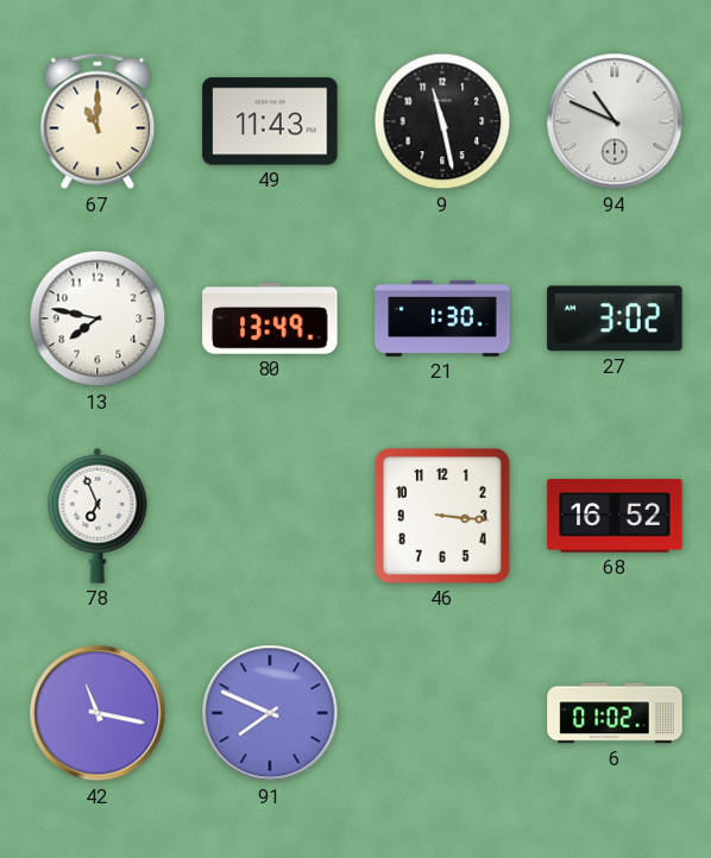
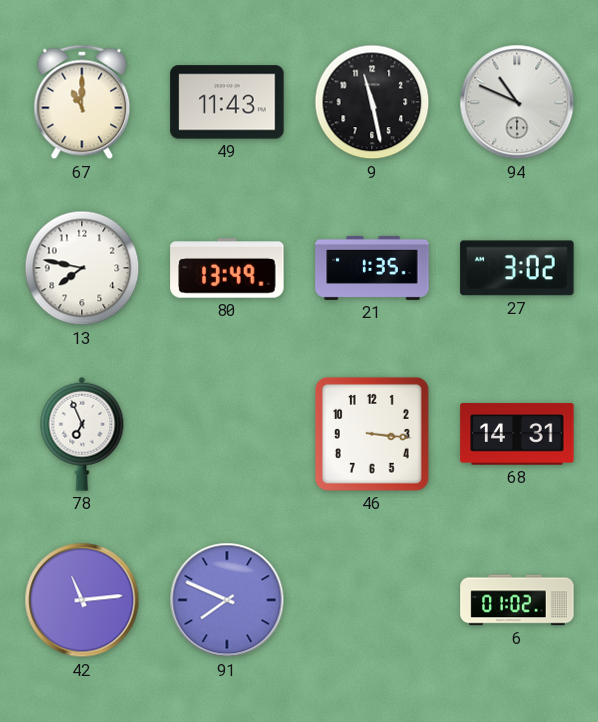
21: 1:30 -> 1:35 (372, 268)
68: 16:52 -> 14:31 (517, 434)
42: 11:17 -> 11:14 (82, 600)
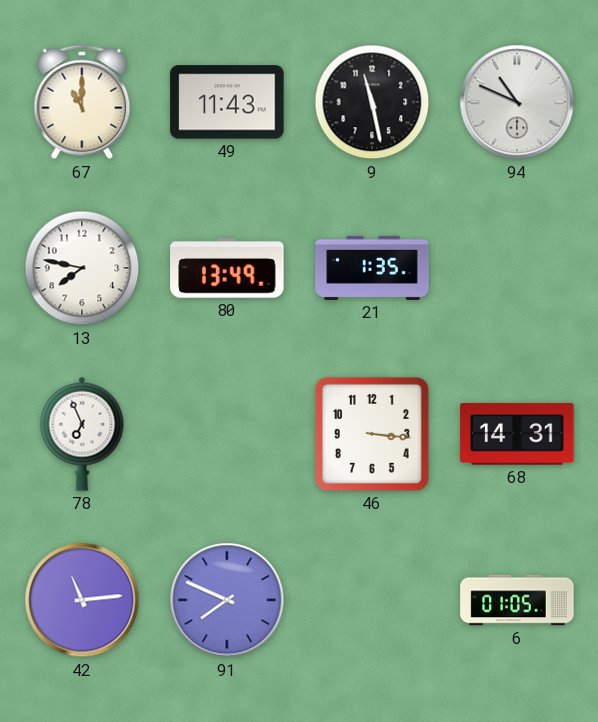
27: 3:02 -> none (517, 268)
6: 01:02 -> 01:05 (517, 600)
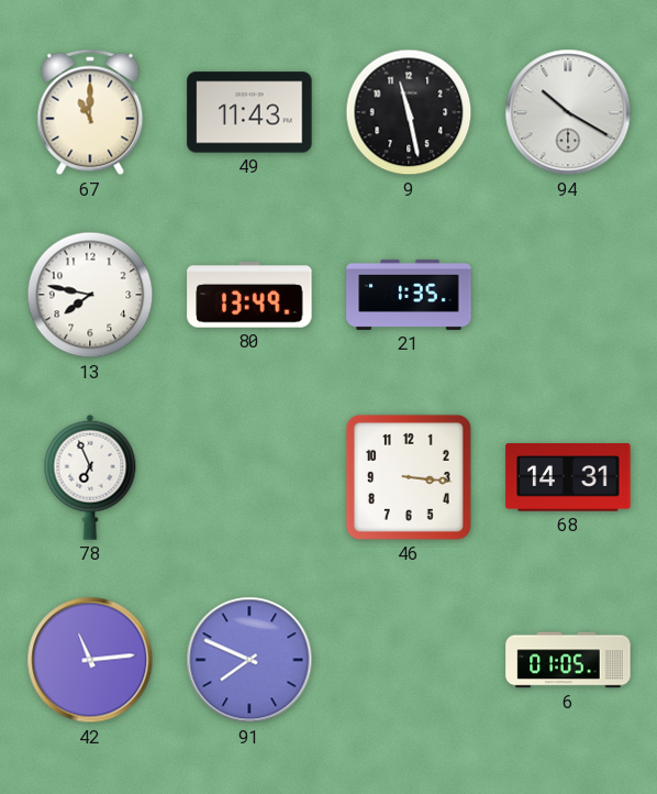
94: 10:49 -> 10:20 (568, 112)
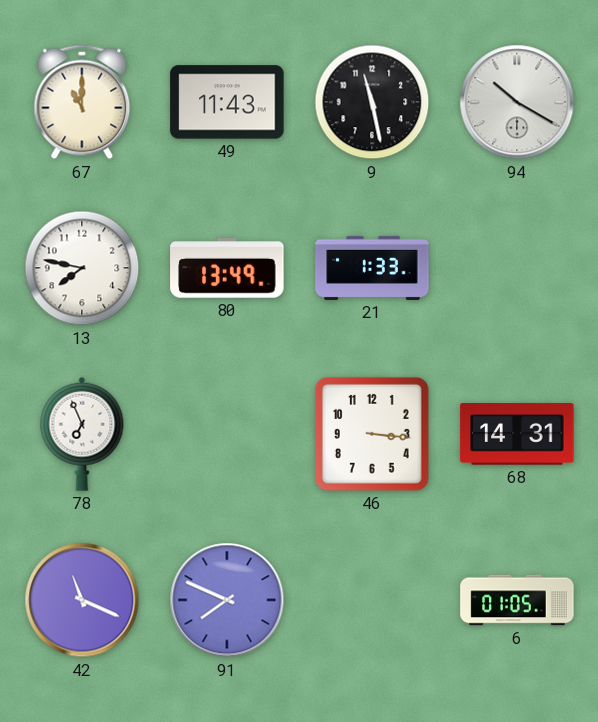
21: 1:35 -> 1:33 (372, 268)
42: 11:14 -> 11:19 (82, 600)
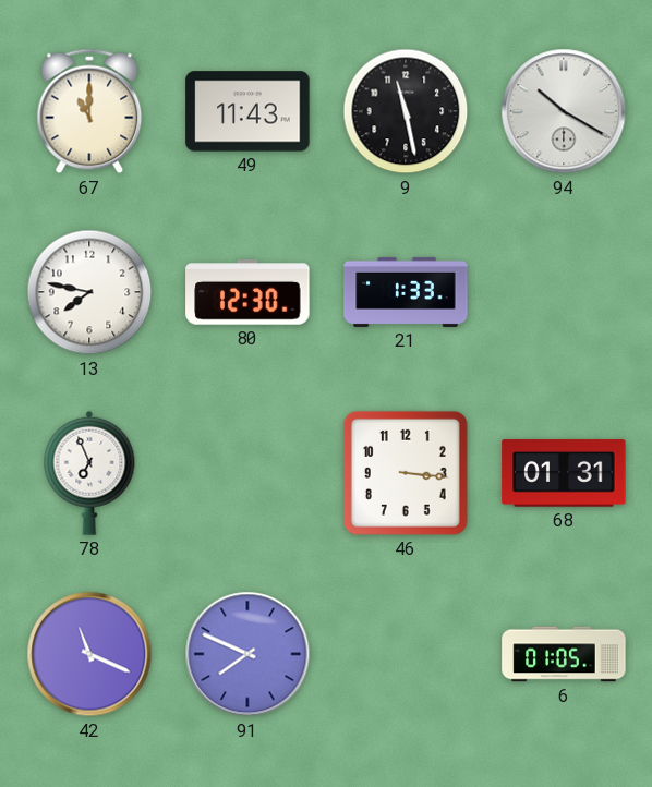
80: 13:49 -> 12:30 (247, 292)
68: 14:31 -> 01:31 (564, 473)
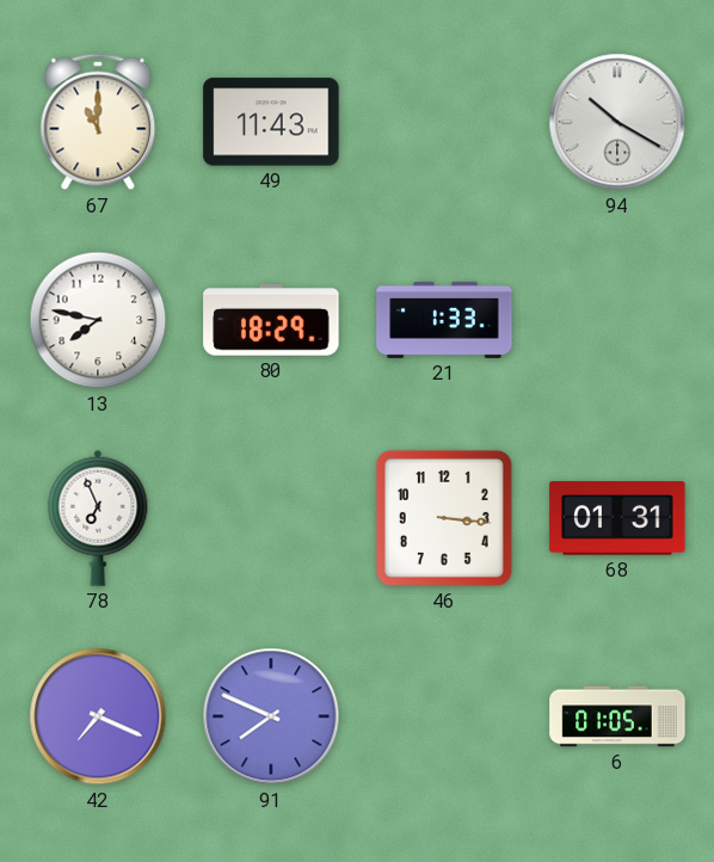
9: 11:28 -> none (406, 111)
80: 12:30 -> 18:29 (271, 320)
42: 11:19 -> 7:19 (98, 716)
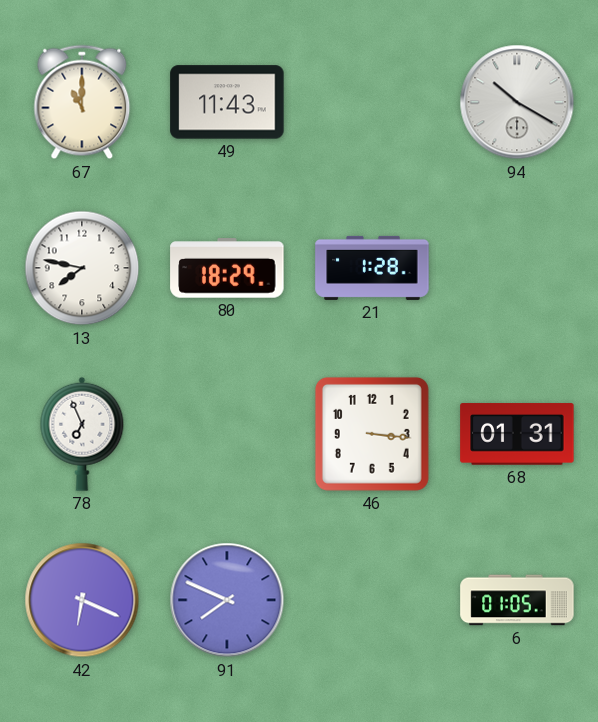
21: 1:33 -> 1:28 (372, 268)
42: 7:19 -> 6:19 (82, 600)
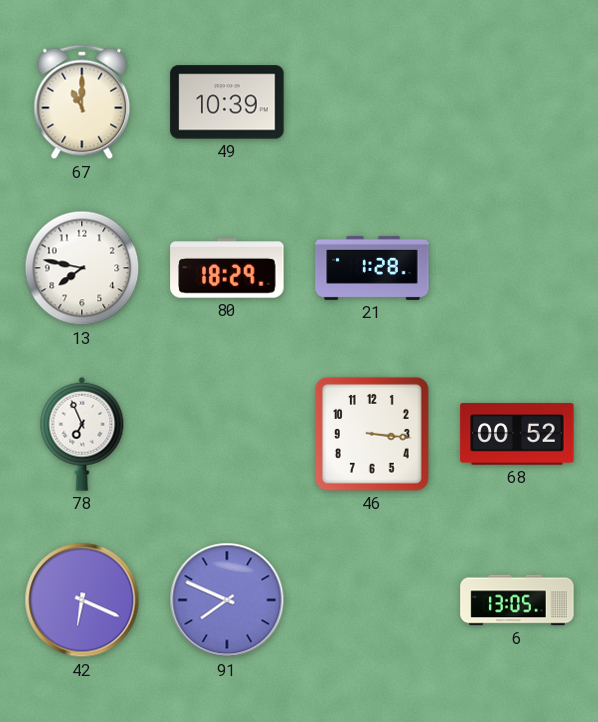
49: 11:43 -> 10:39 (227, 102)
94: 10:20 -> none (517, 102)
68: 01:31 -> 00:52 (517, 434)
6: 01:05 -> 13:05 (517, 600)
